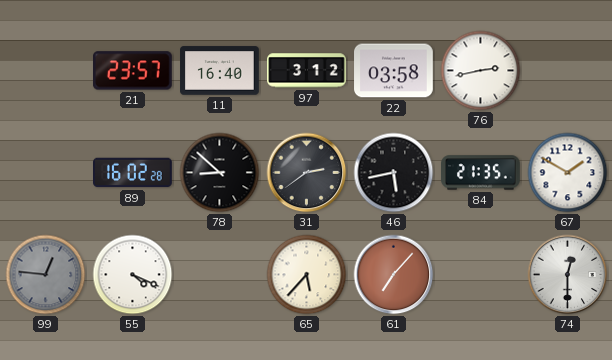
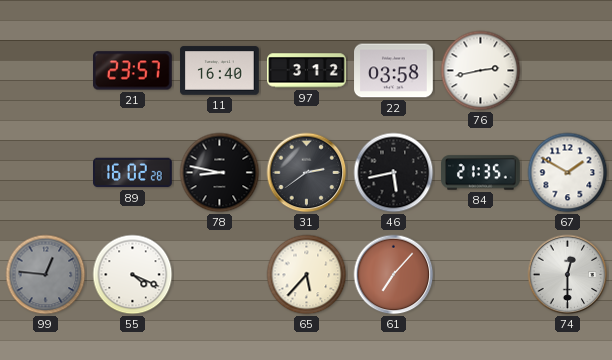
78: 8:52 -> 8:47 (220, 173)
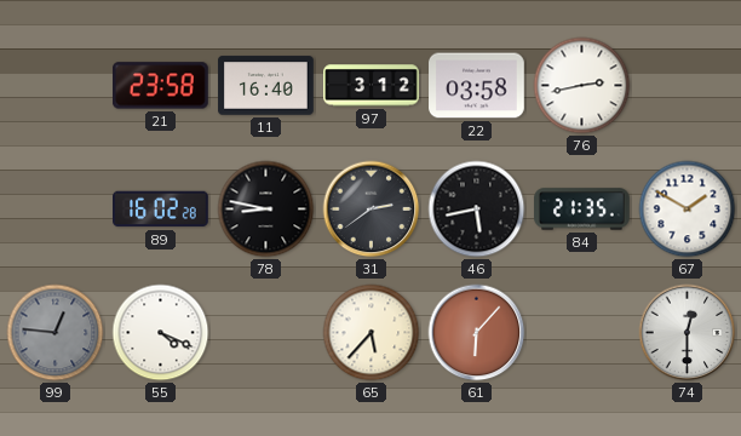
21: 23:57 -> 23:58 (161, 86)
61: 7:07 -> 6:07 (477, 333)
